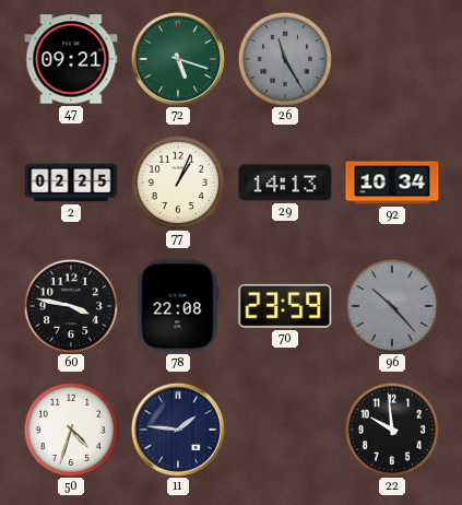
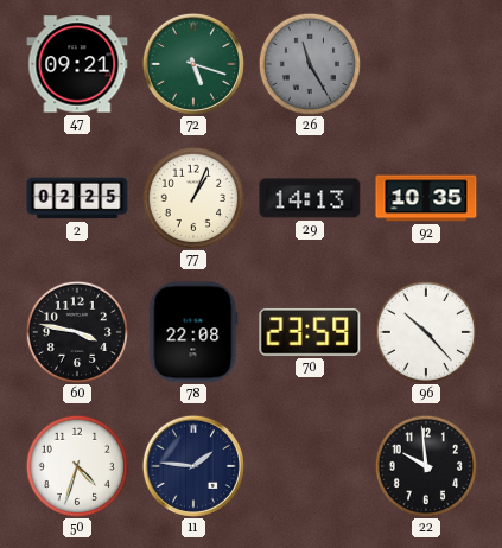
92: 10:34 -> 10:35 (426, 198)
96 dial: grey -> white (425, 331)
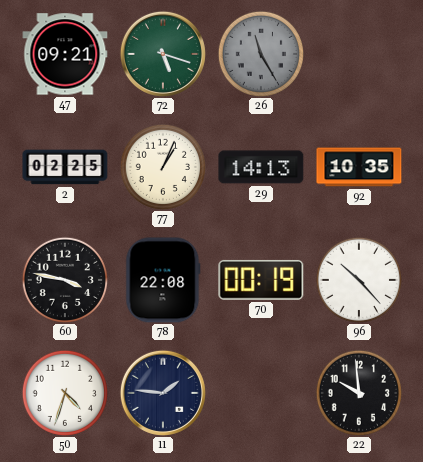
70: 23:59 -> 00:19 (261, 280)
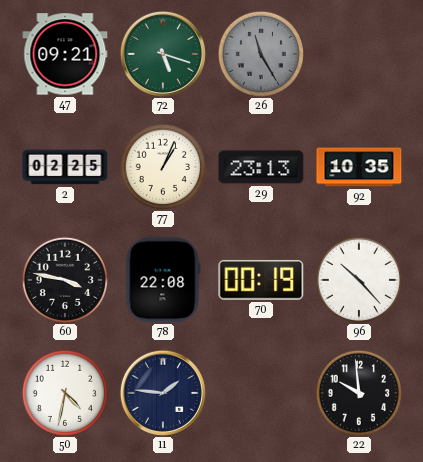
29: 14:13 -> 23:13 (261, 167)
50: 4:33 -> 4:32 (64, 392)
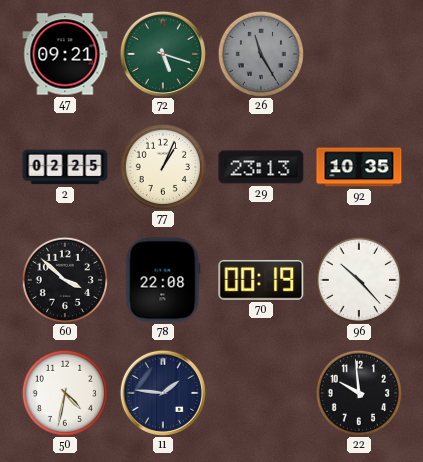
60: 3:47 -> 3:52 (64, 279)
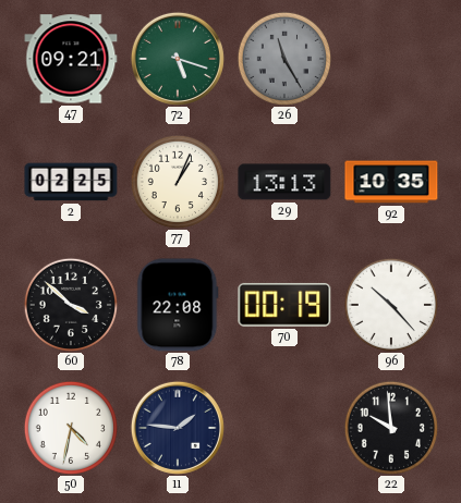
29: 23:13 -> 13:13 (284, 182)
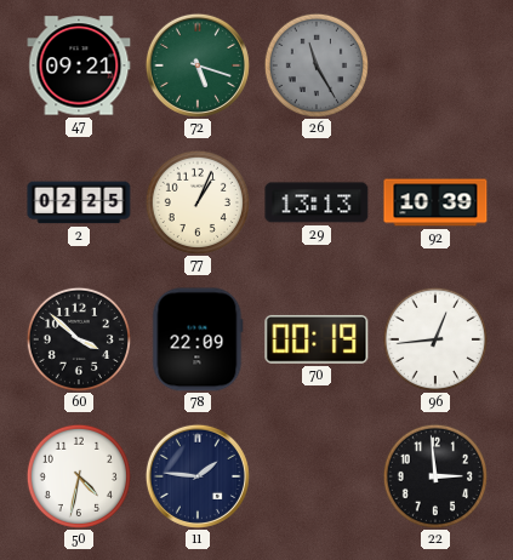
92: 10:35 -> 10:39 (435, 202)
78: 22:08 -> 22:09 (198, 339)
96: 10:23 -> 12:44 (434, 338)
22: 9:59 -> 2:59 (434, 475)
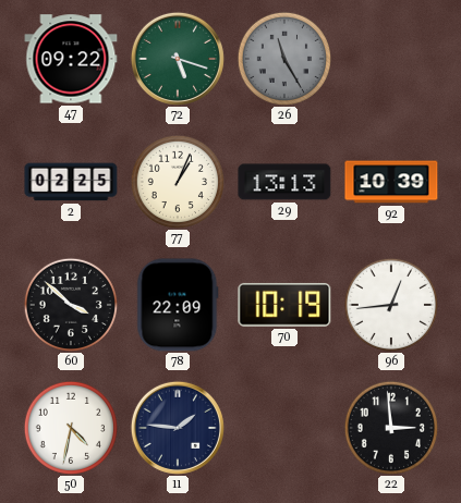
47: 09:21 -> 09:22 (71, 59)
70: 00:19 -> 10:19 (284, 305)
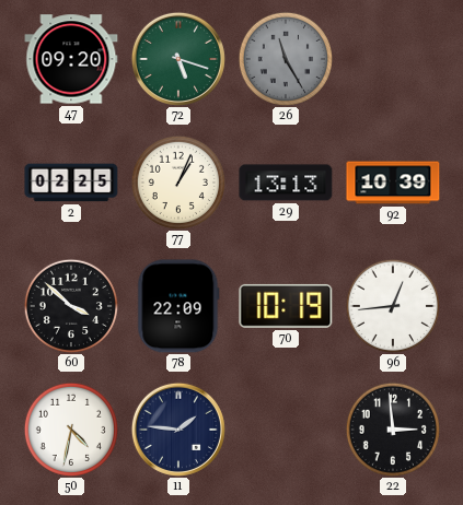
47: 09:22 -> 09:20 (71, 59)
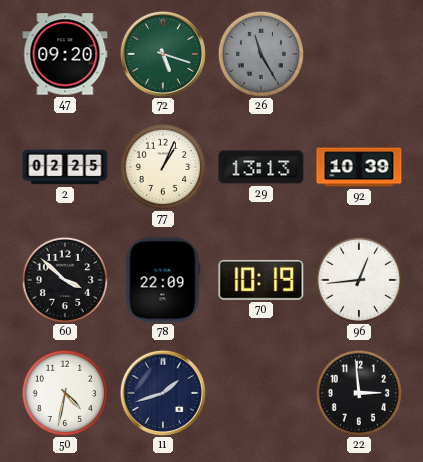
11: 1:46 -> 1:42 (163, 393)
